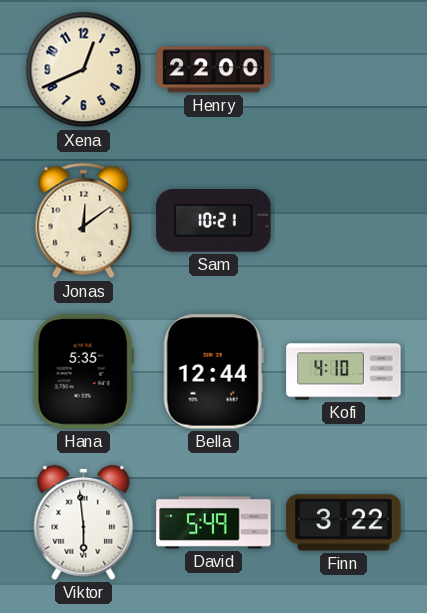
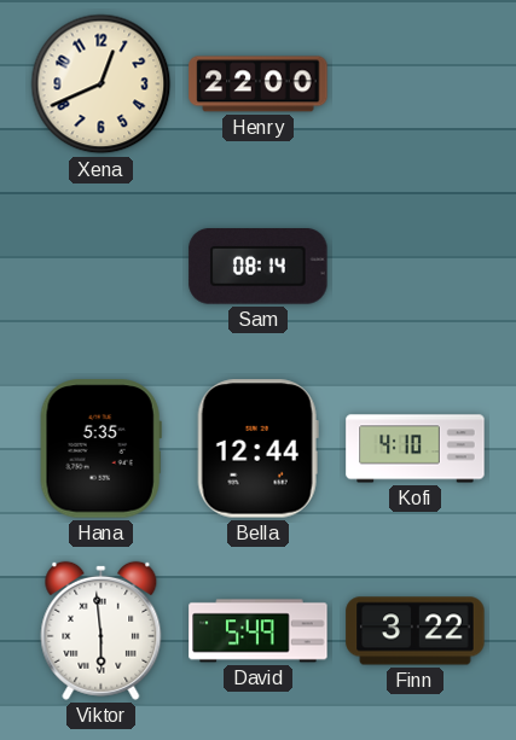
Jonas: 12:09 -> none (84, 221)
Sam: 10:21 -> 08:14 (259, 267)
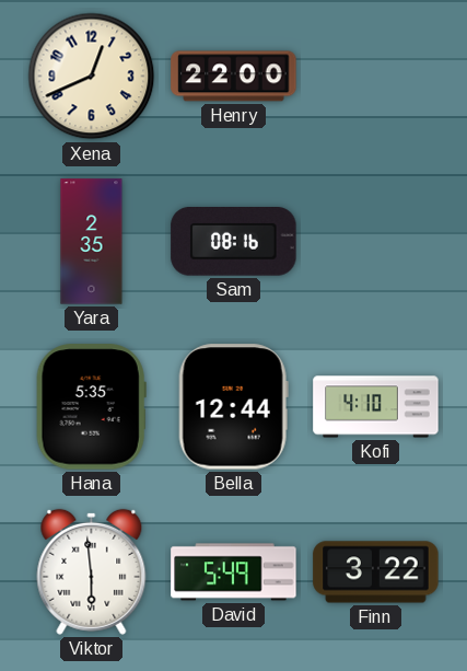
Yara: none -> 2:35 (92, 242)
Sam: 08:14 -> 08:16 (234, 242)
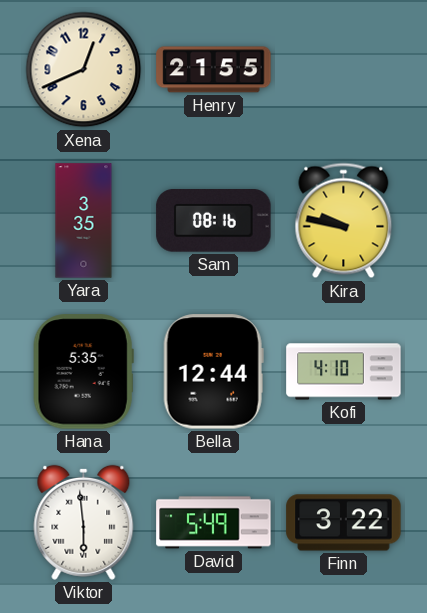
Henry: 22:00 -> 21:55 (214, 70)
Yara: 2:35 -> 3:35 (84, 221)
Kira: none -> 9:47 (344, 221)
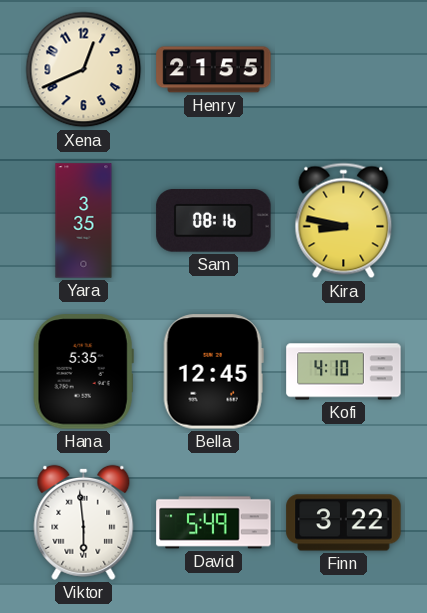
Kira: 9:47 -> 8:47 (344, 221)
Bella: 12:44 -> 12:45 (213, 372)
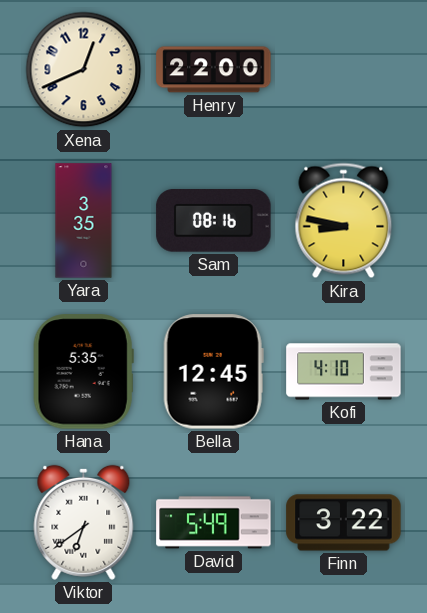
Henry: 21:55 -> 22:00 (214, 70)
Viktor: 5:59 -> 6:39 (84, 522)
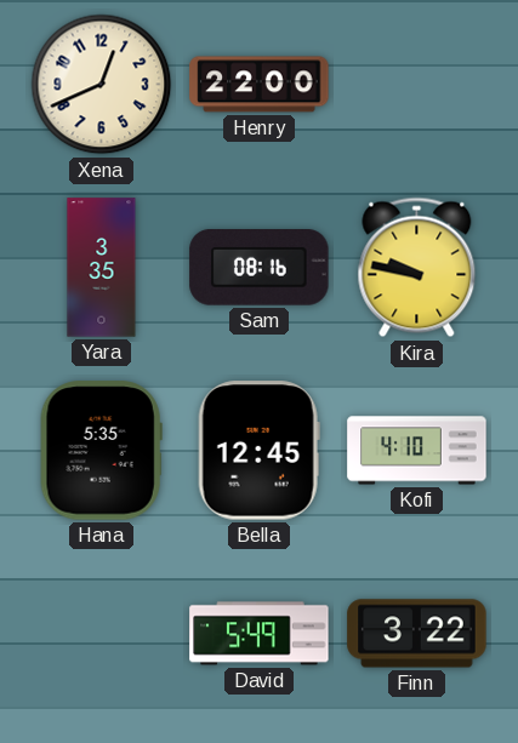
Kira: 8:47 -> 9:47 (417, 268)
Viktor: 6:39 -> none (84, 522)
